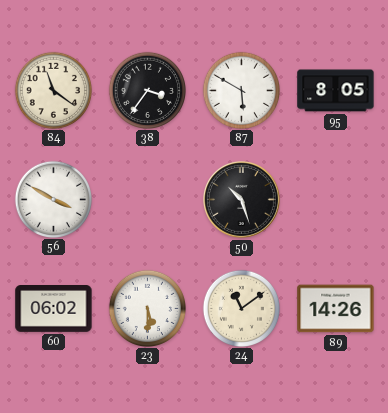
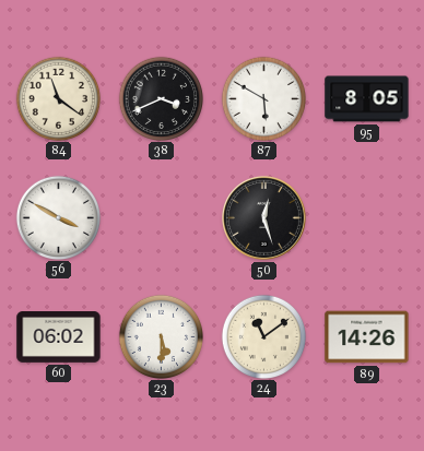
38: 3:36 -> 3:41 (161, 98)
50: 10:27 -> 12:27 (263, 217)
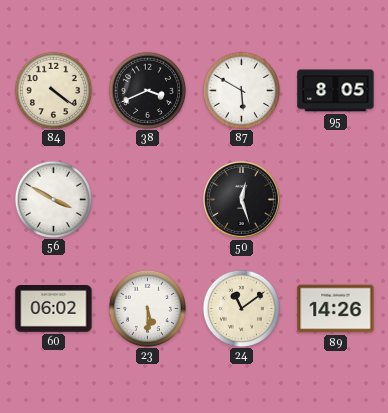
84: 11:21 -> 4:21 (53, 90)
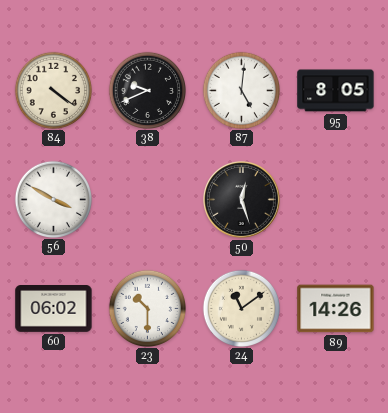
38: 3:41 -> 9:41 (147, 90)
87: 5:50 -> 5:01 (241, 90)
23: 5:30 -> 10:30 (147, 308)
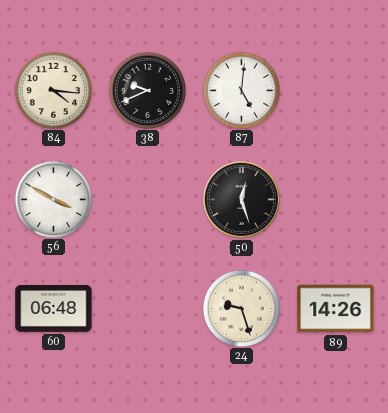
84: 4:21 -> 4:16 (53, 90)
95: 8:05 -> none (336, 91)
60: 06:02 -> 06:48 (54, 309)
23: 10:30 -> none (147, 308)
24: 11:09 -> 9:27 (241, 308)
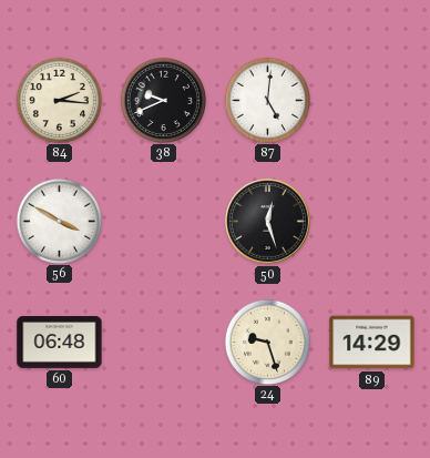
84: 4:16 -> 2:16 (59, 100)
89: 14:26 -> 14:29 (372, 343)
